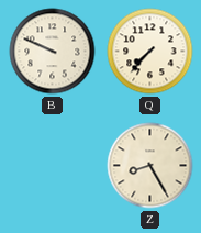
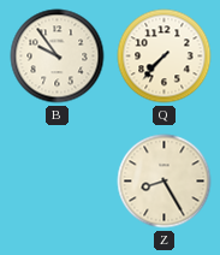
B: 9:49 -> 9:54 (58, 57)
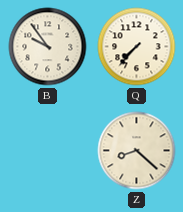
Z: 8:25 -> 8:22 (137, 151)
